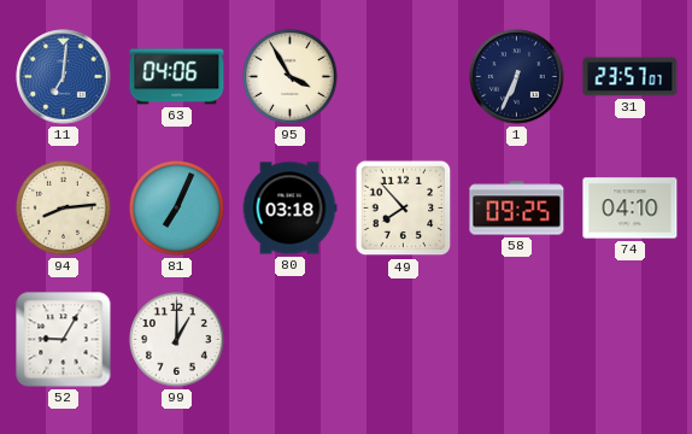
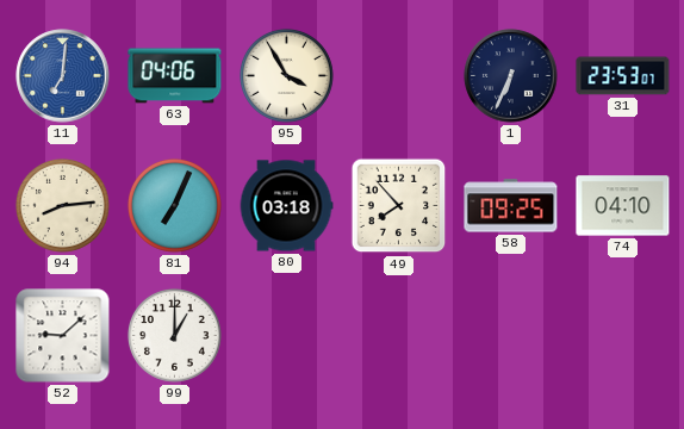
31: 23:57 -> 23:53 (623, 76)
52: 9:05 -> 9:08 (63, 336)
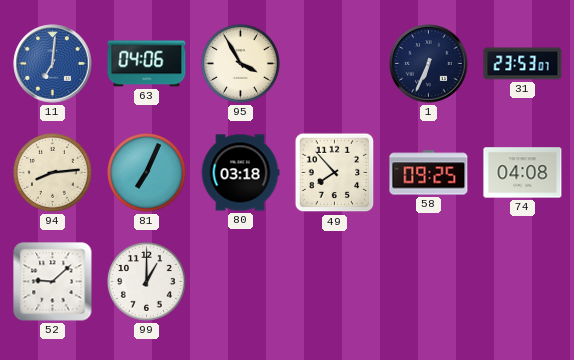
74: 04:10 -> 04:08 (523, 173)
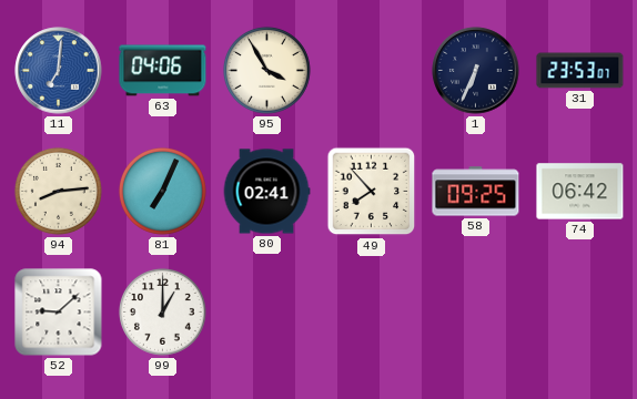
80: 03:18 -> 02:41 (266, 192)
74: 04:08 -> 06:42 (580, 192)
